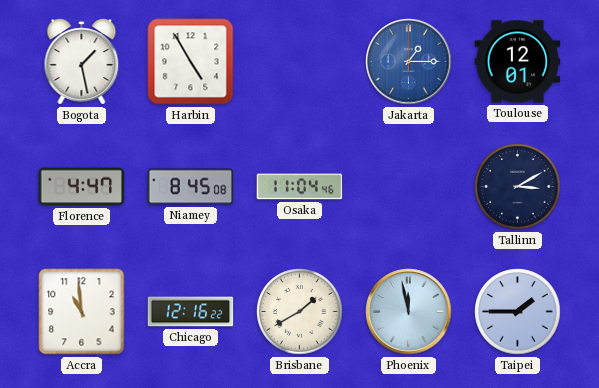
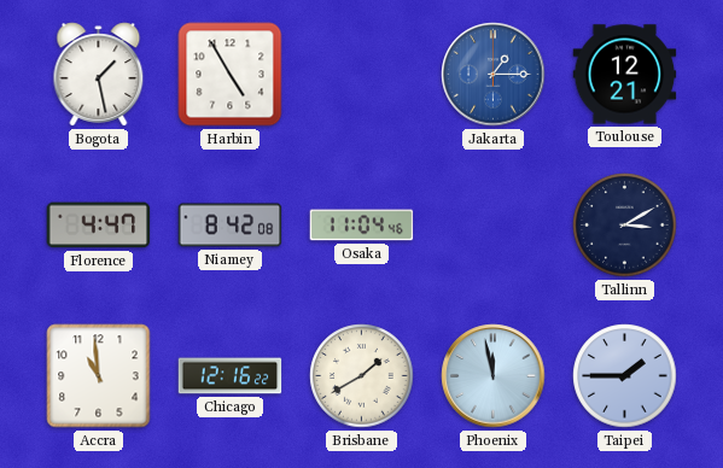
Toulouse: 12:01 -> 12:21 (625, 75)
Niamey: 8:45 -> 8:42 (231, 226)
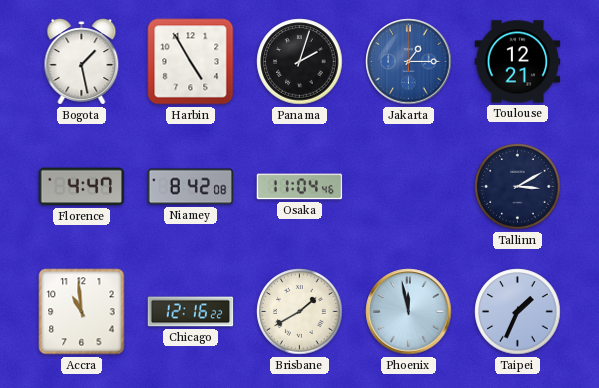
Panama: none -> 2:03 (300, 62)
Taipei: 1:45 -> 1:34 (518, 312)
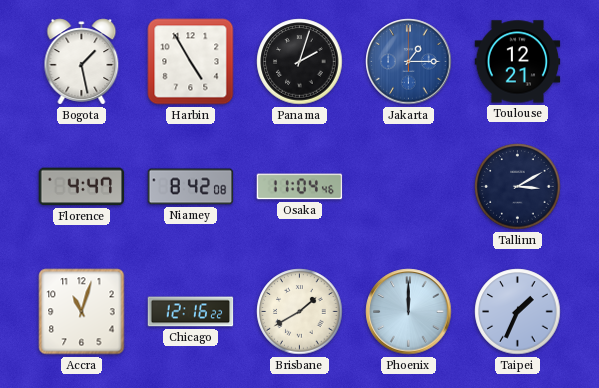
Accra: 10:59 -> 11:03 (82, 312)
Phoenix: 11:58 -> 12:00 (409, 312)
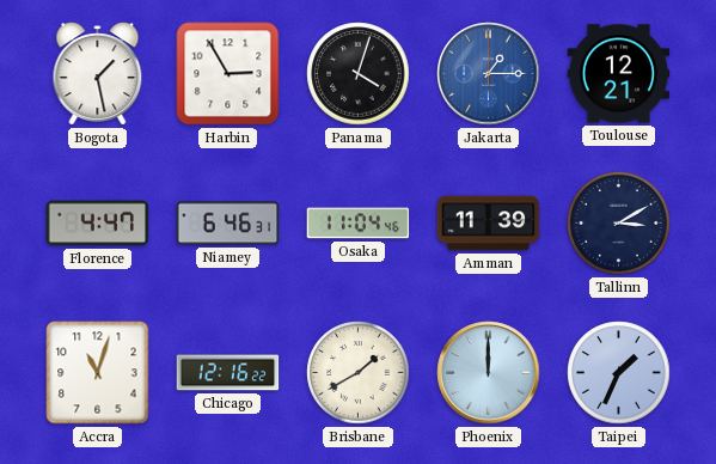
Harbin: 4:55 -> 2:55 (228, 74)
Panama: 2:03 -> 4:03 (359, 74)
Niamey: 8:42 -> 6:46 (228, 224)
Amman: none -> 11:39 (489, 224)
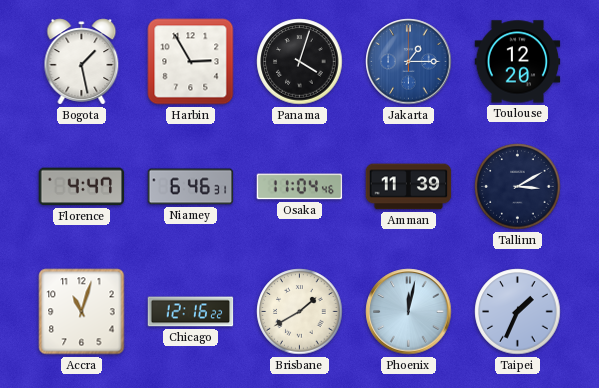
Toulouse: 12:21 -> 12:20 (518, 62)
Phoenix: 12:00 -> 12:02 (409, 312)
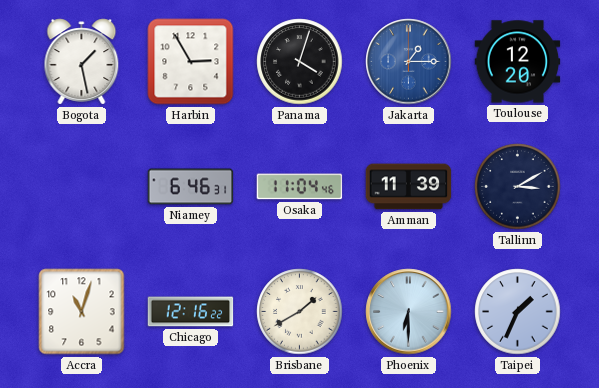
Florence: 4:47 -> none (82, 187)
Phoenix: 12:02 -> 6:30 (409, 312)
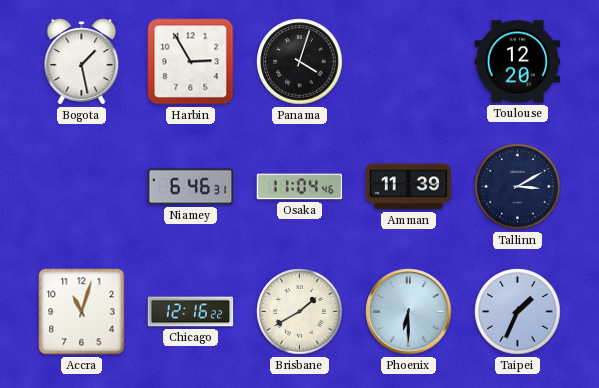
Jakarta: 1:15 -> none (409, 62)
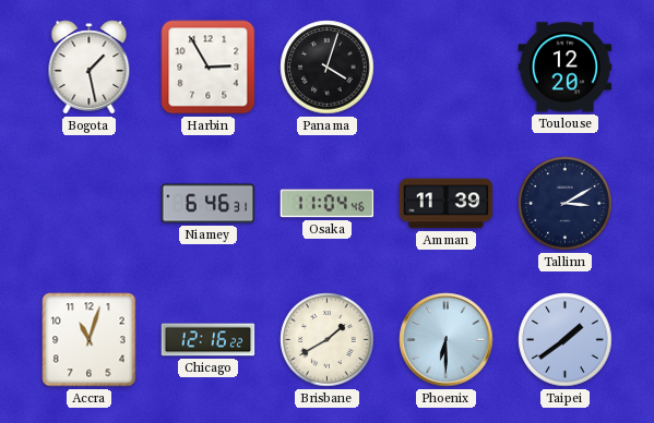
Taipei: 1:34 -> 1:39 (566, 340)
